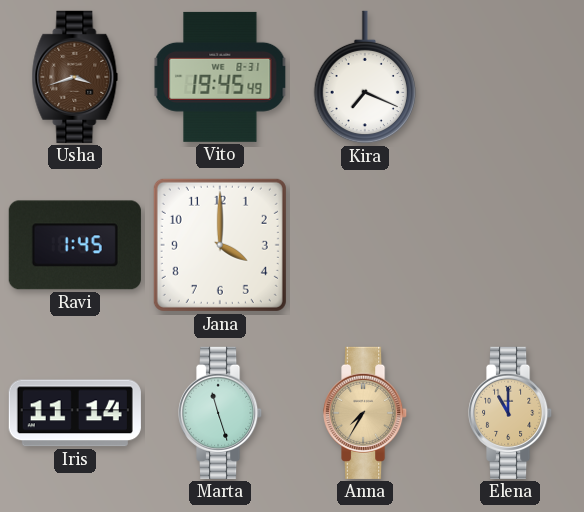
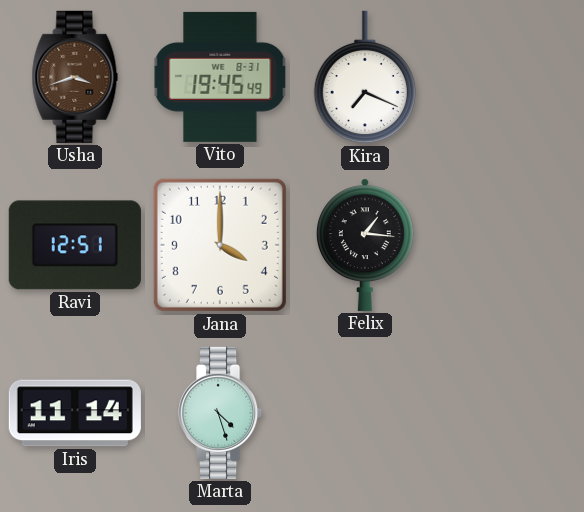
Ravi: 1:45 -> 12:51 (75, 245)
Felix: none -> 1:16 (365, 245)
Marta: 11:27 -> 4:27 (221, 413)
Anna: 7:35 -> none (366, 413)
Elena: 11:00 -> none (511, 413)
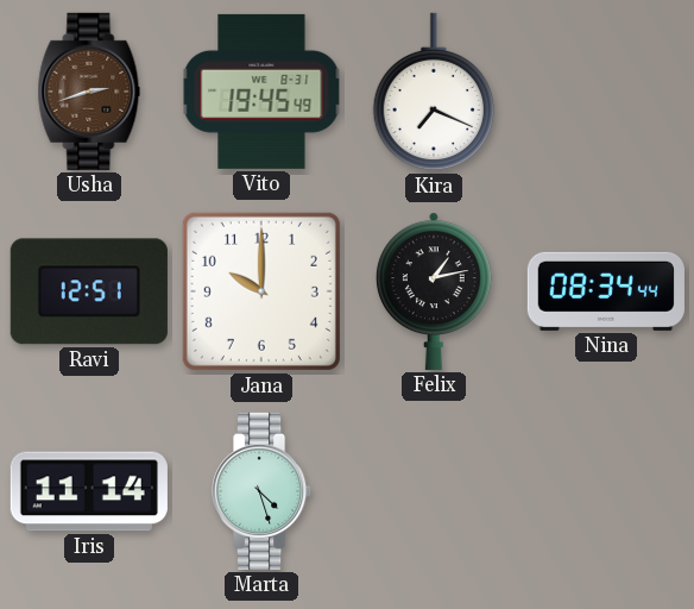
Usha: 3:42 -> 2:42 (89, 92)
Jana: 4:00 -> 10:00 (261, 291)
Felix: 1:16 -> 1:13 (434, 291)
Nina: none -> 08:34 (606, 291)
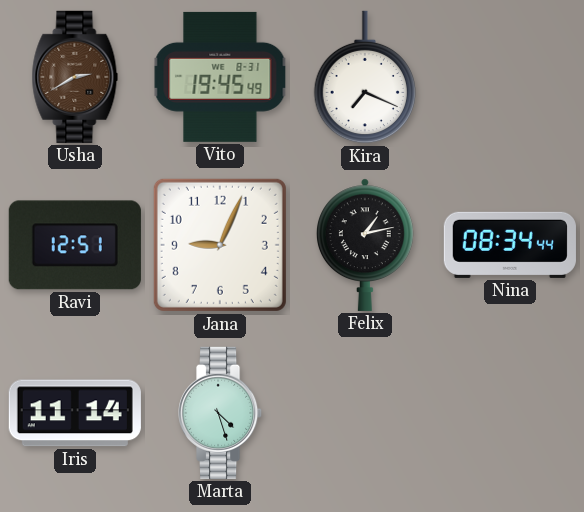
Usha: 2:42 -> 2:40 (75, 77)
Jana: 10:00 -> 9:04 (220, 245)
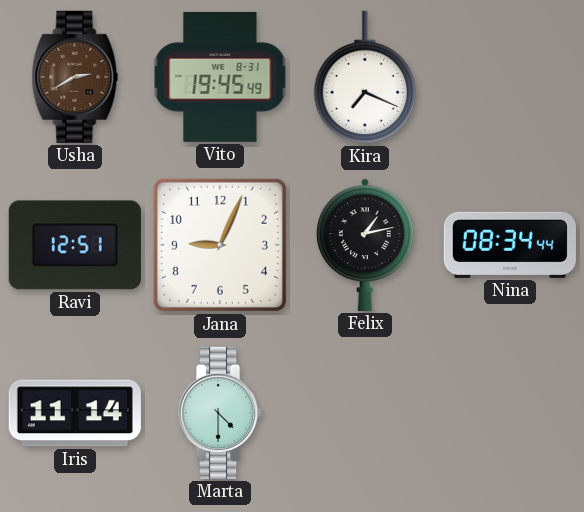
Marta: 4:27 -> 4:30 (221, 413)
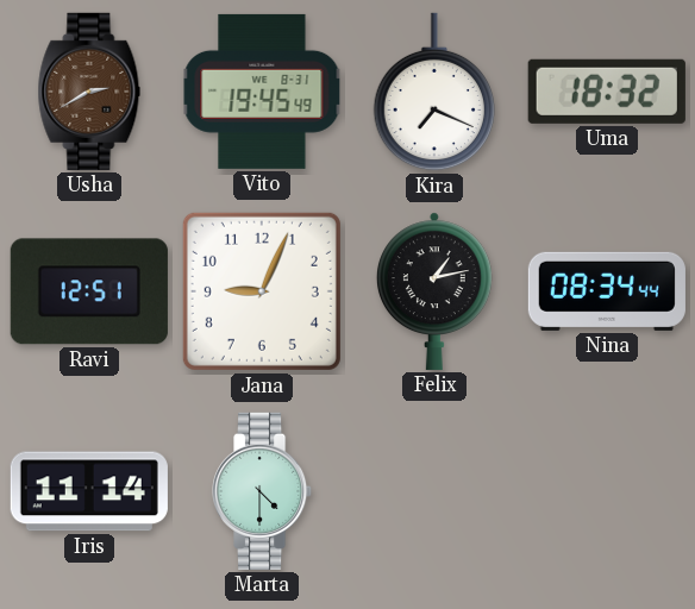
Uma: none -> 18:32 (607, 92)
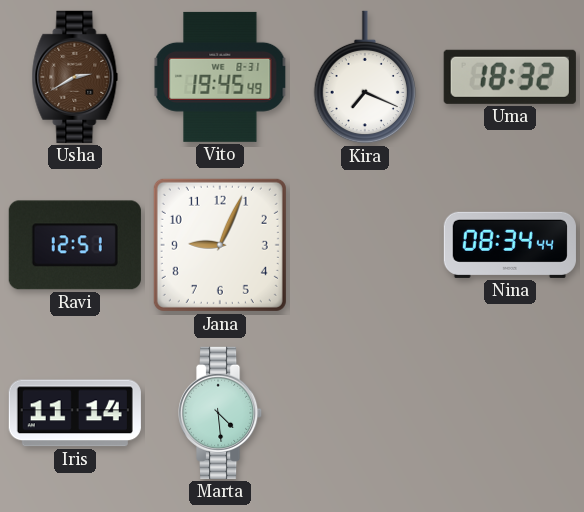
Felix: 1:13 -> none (434, 291)
Marta: 4:30 -> 4:29 (221, 413)
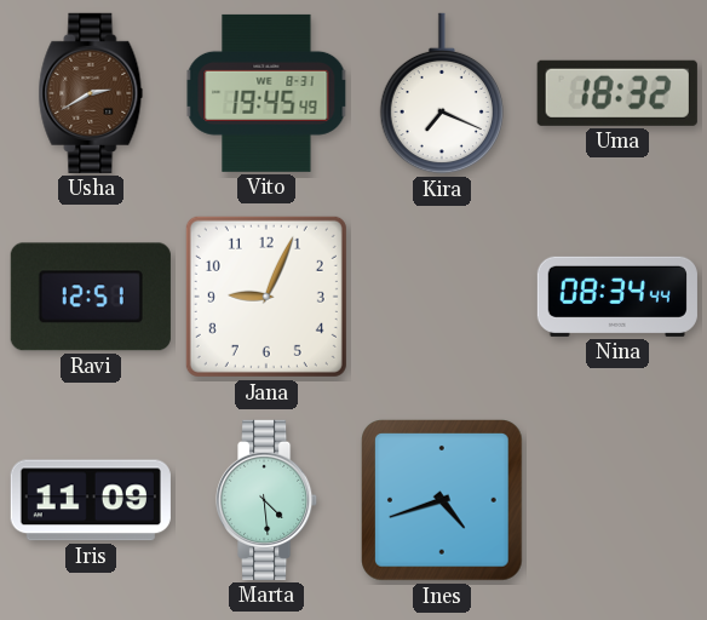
Iris: 11:14 -> 11:09 (91, 500)
Ines: none -> 4:42 (442, 500)
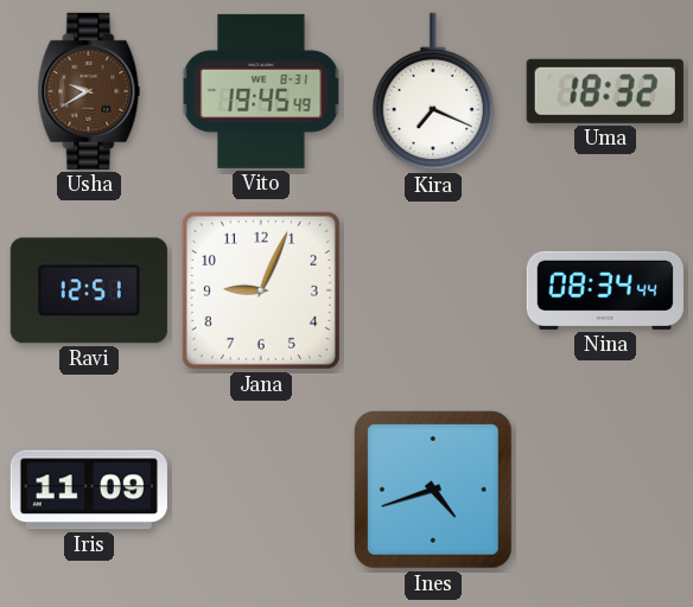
Usha: 2:40 -> 9:40 (89, 91)
Marta: 4:29 -> none (268, 500)
